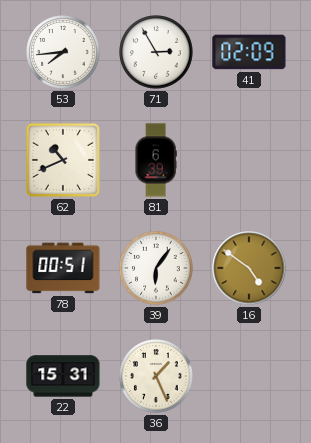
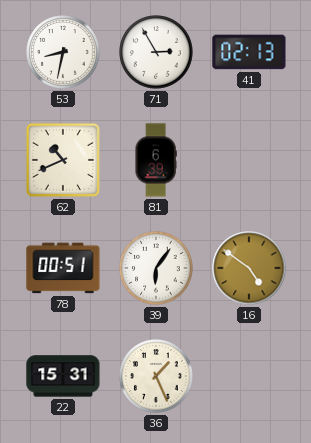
53: 7:44 -> 8:32 (63, 52)
41: 02:09 -> 02:13 (249, 52)
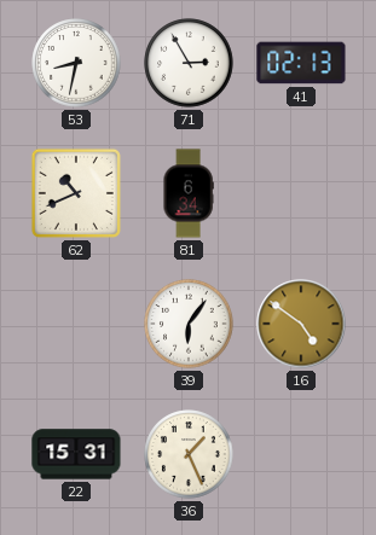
81: 6:39 -> 6:34 (189, 193)
78: 00:51 -> none (63, 268)
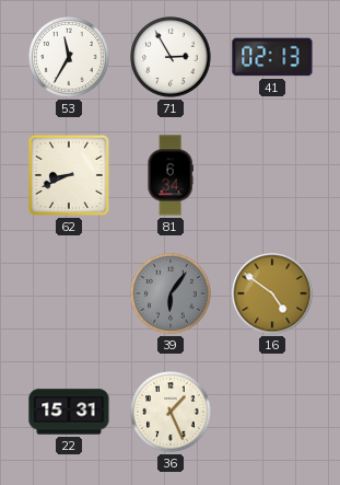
53: 8:32 -> 11:35 (69, 57)
62: 10:41 -> 8:41 (69, 175)
39 dial: white -> grey (171, 293)
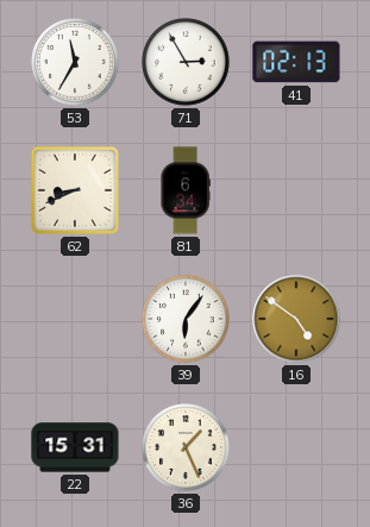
39 dial: grey -> white (186, 319)
